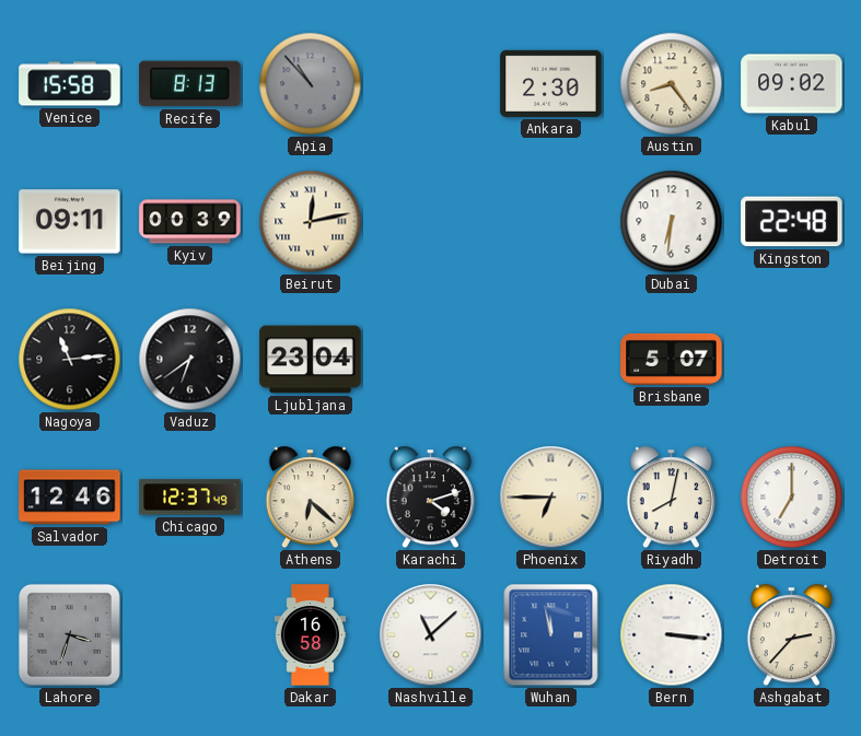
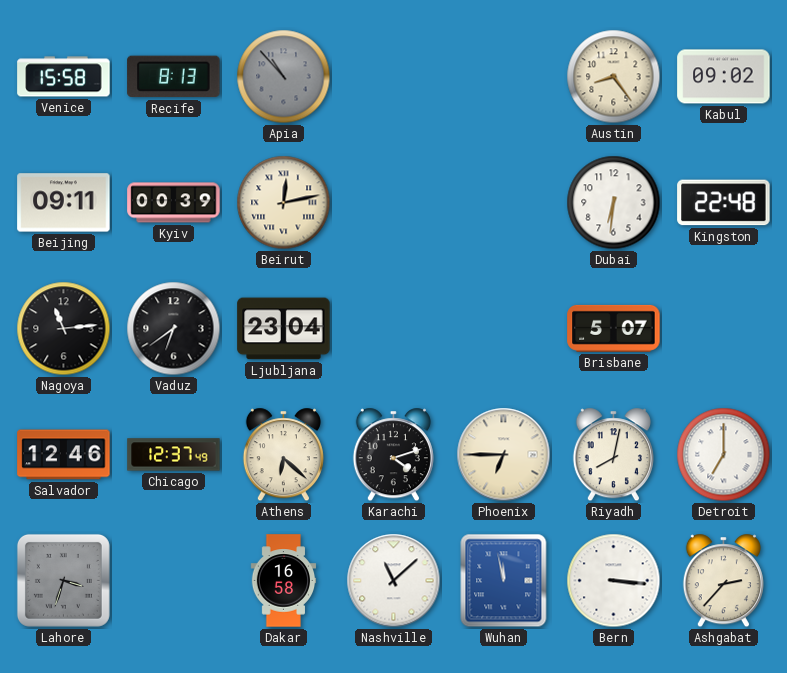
Ankara: 2:30 -> none (551, 83)
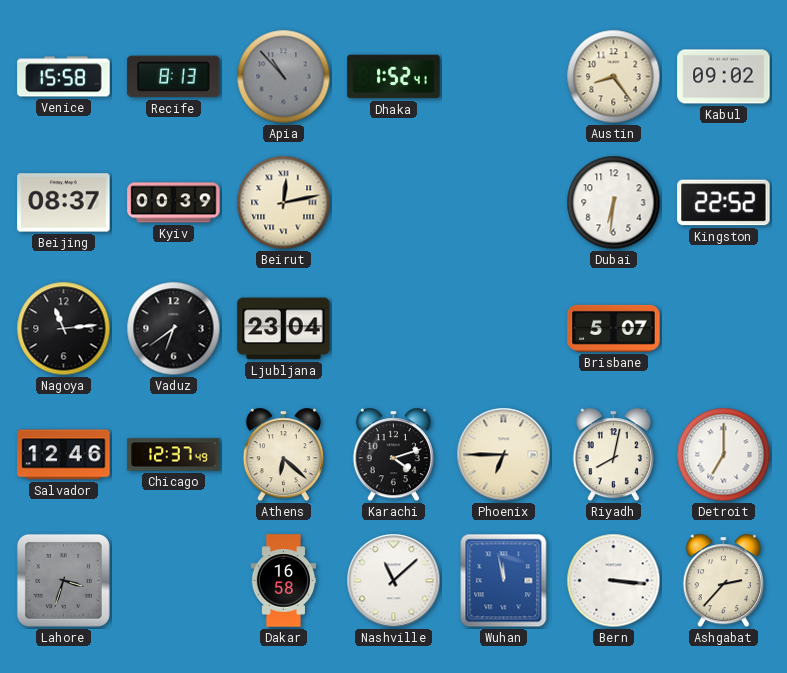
Dhaka: none -> 1:52 (394, 77)
Beijing: 09:11 -> 08:37 (64, 203)
Kingston: 22:48 -> 22:52 (724, 203)
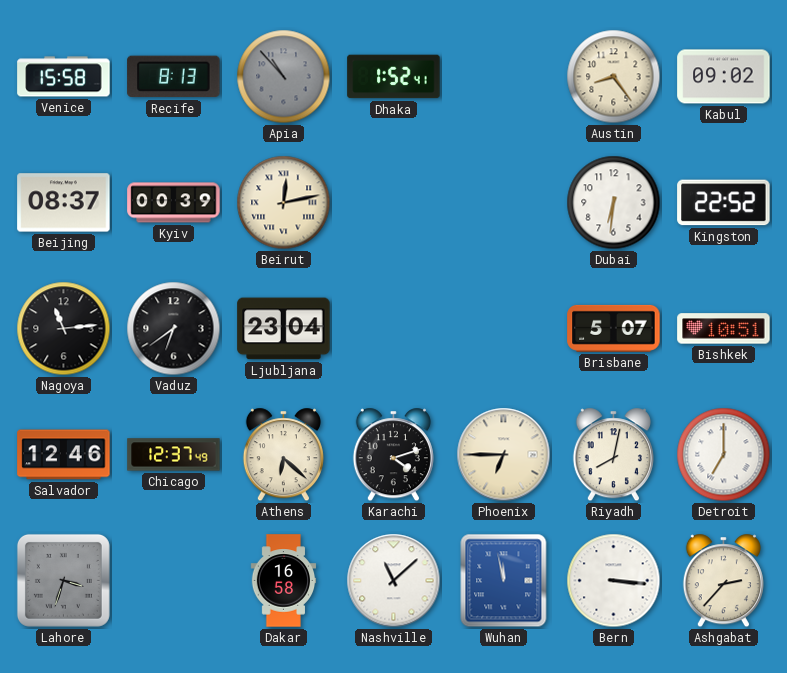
Bishkek: none -> 10:51 (724, 329)
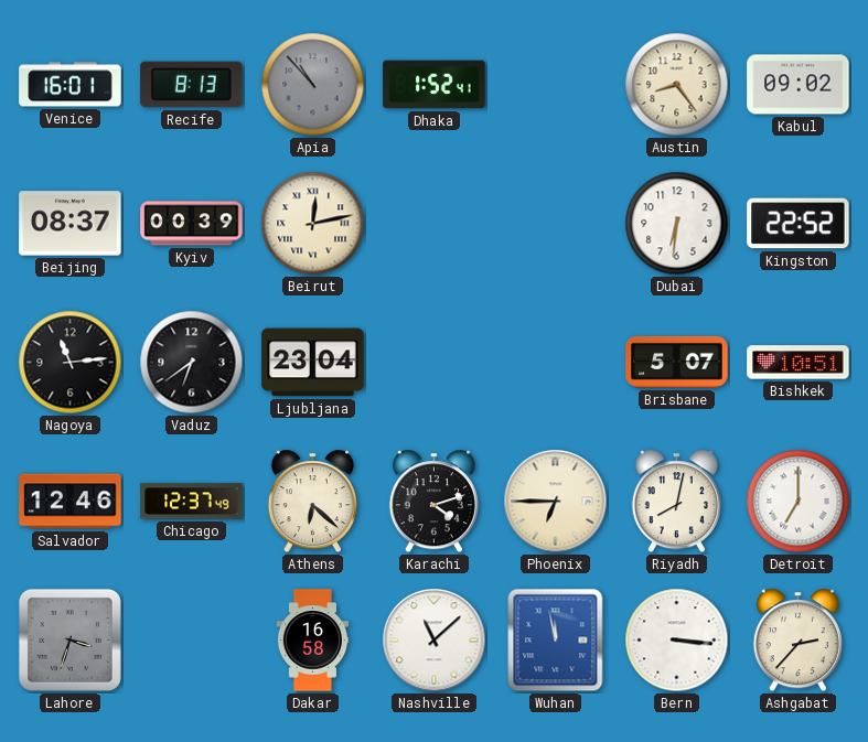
Venice: 15:58 -> 16:01 (71, 85)
